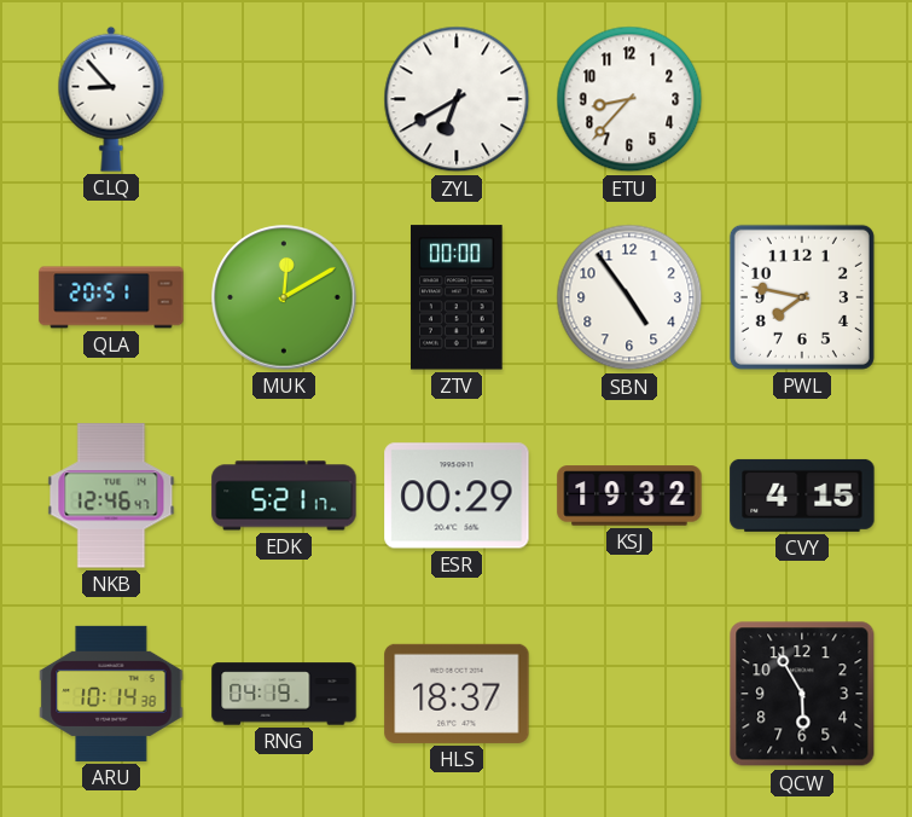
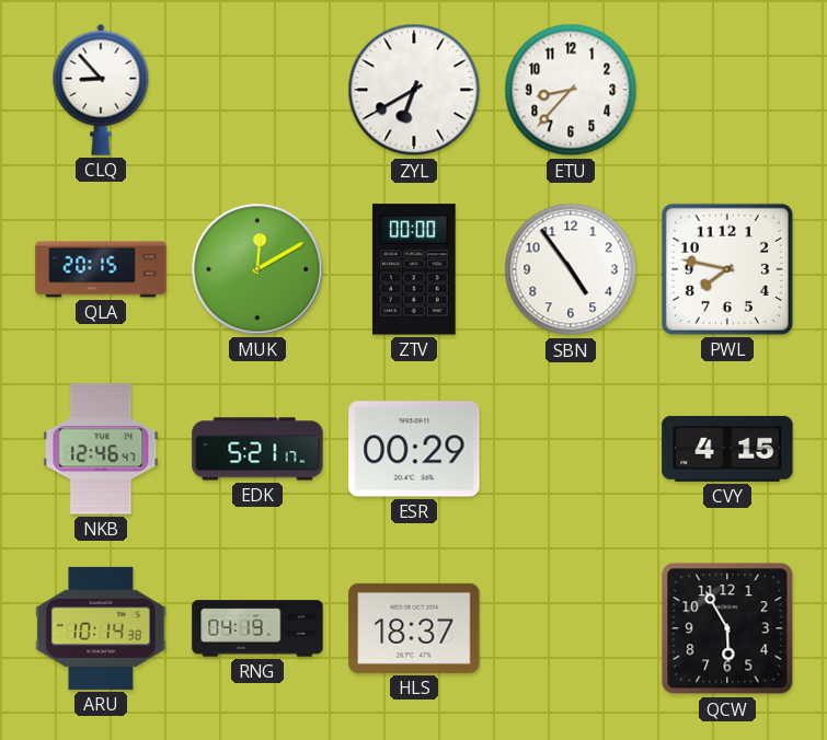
QLA: 20:51 -> 20:15 (101, 269)
KSJ: 19:32 -> none (629, 496)
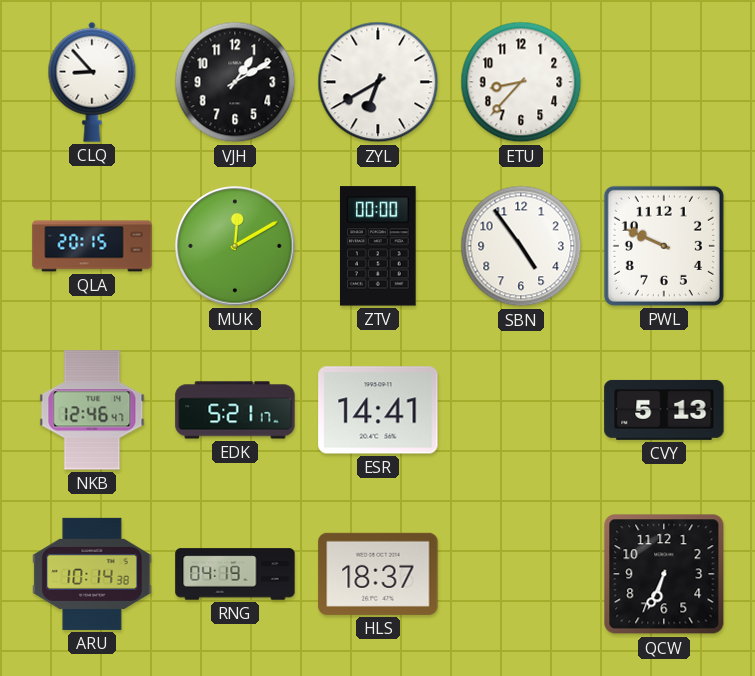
VJH: none -> 1:10 (235, 82)
PWL: 7:47 -> 9:49 (664, 246)
ESR: 00:29 -> 14:41 (378, 410)
CVY: 4:15 -> 5:13 (664, 410)
QCW: 5:55 -> 6:34 (664, 574)
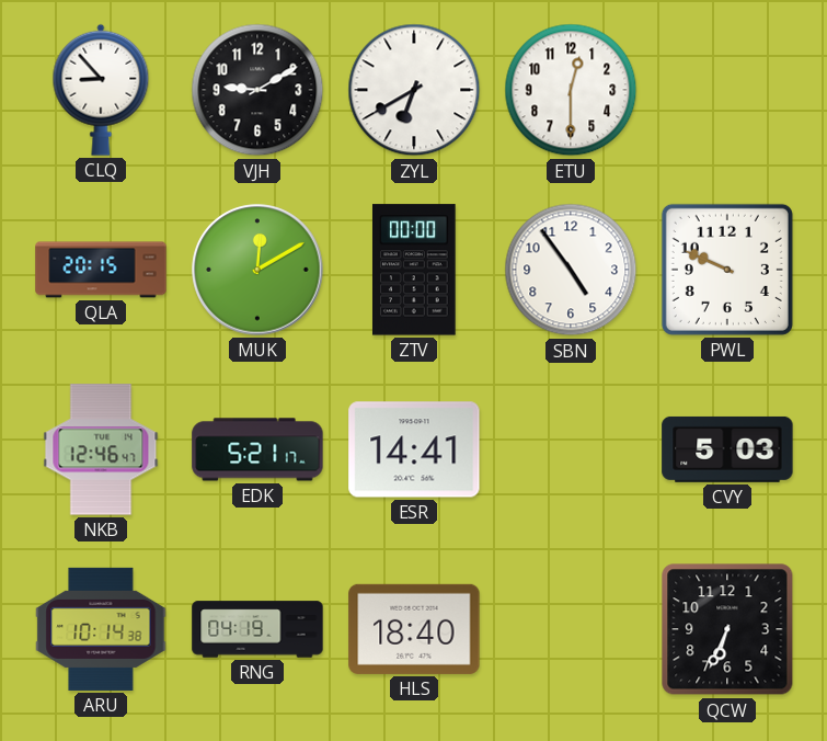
VJH: 1:10 -> 9:10 (257, 90)
ETU: 8:37 -> 12:30 (571, 90)
CVY: 5:13 -> 5:03 (727, 449)
HLS: 18:37 -> 18:40 (414, 629)
